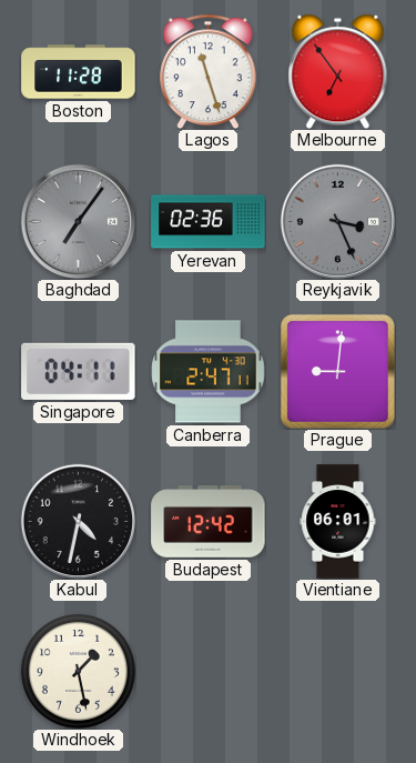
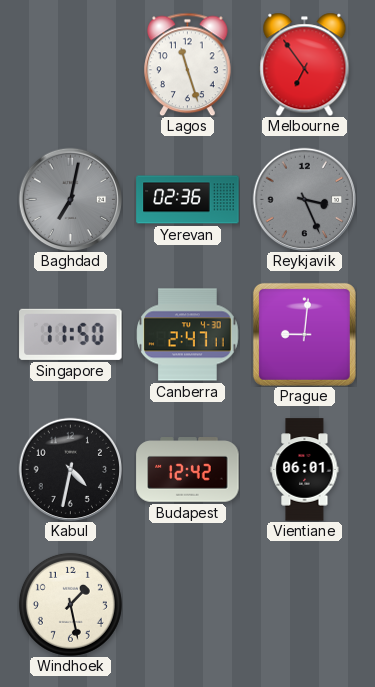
Boston: 11:28 -> none (79, 72)
Baghdad: 7:06 -> 7:02 (70, 199)
Singapore: 04:11 -> 11:50 (71, 334)
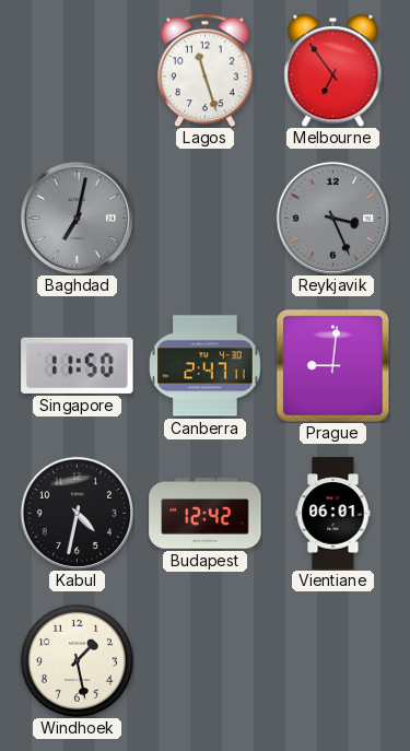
Yerevan: 02:36 -> none (188, 200)
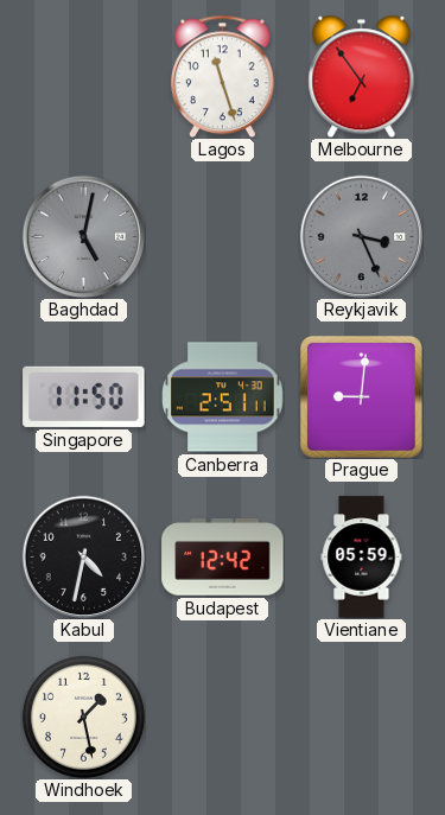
Baghdad: 7:02 -> 5:02 (83, 236)
Canberra: 2:47 -> 2:51 (223, 397)
Vientiane: 06:01 -> 05:59 (362, 558)
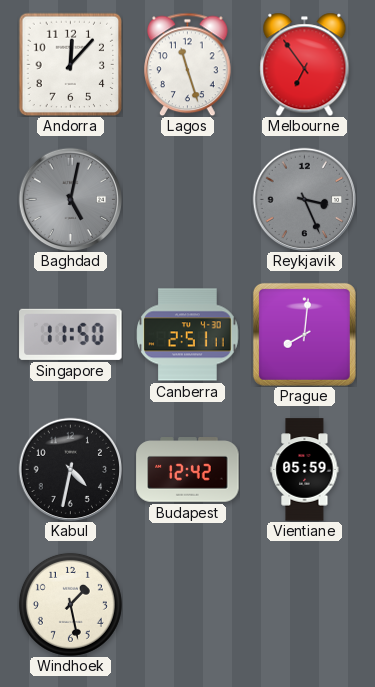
Andorra: none -> 12:07 (70, 64)
Prague: 9:01 -> 8:01 (304, 334)
